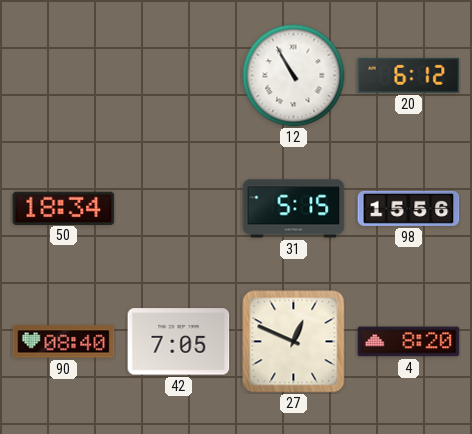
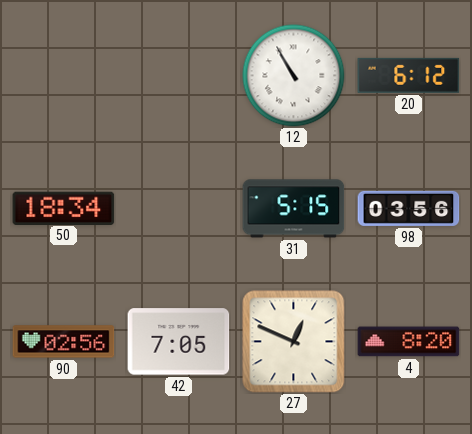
98: 15:56 -> 03:56 (409, 208)
90: 08:40 -> 02:56 (64, 342)
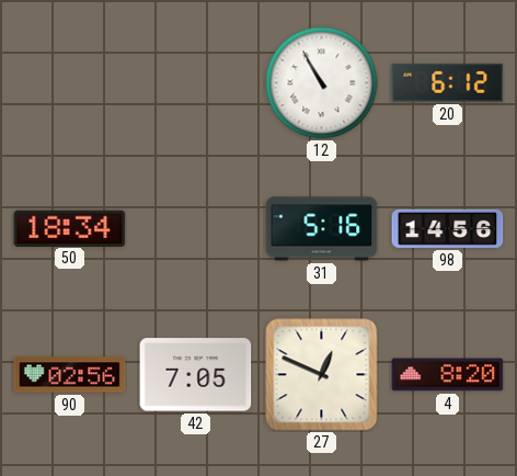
31: 5:15 -> 5:16 (322, 229)
98: 03:56 -> 14:56 (448, 228)
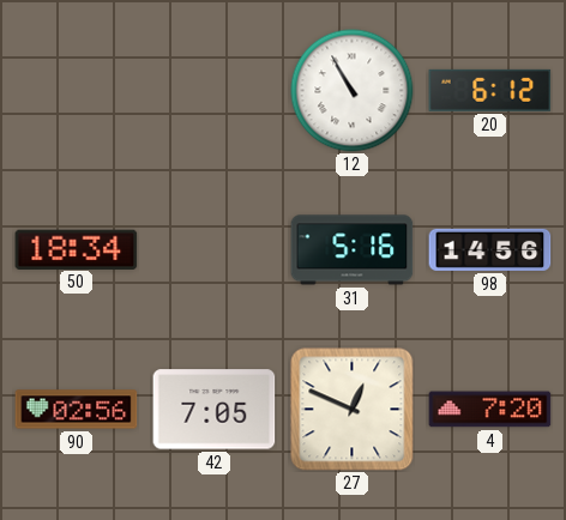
4: 8:20 -> 7:20 (490, 410)
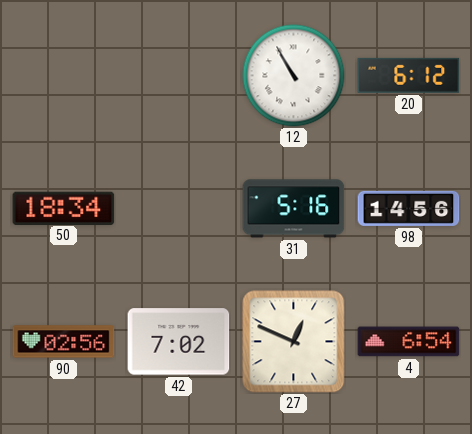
42: 7:05 -> 7:02 (179, 342)
4: 7:20 -> 6:54 (409, 342)
